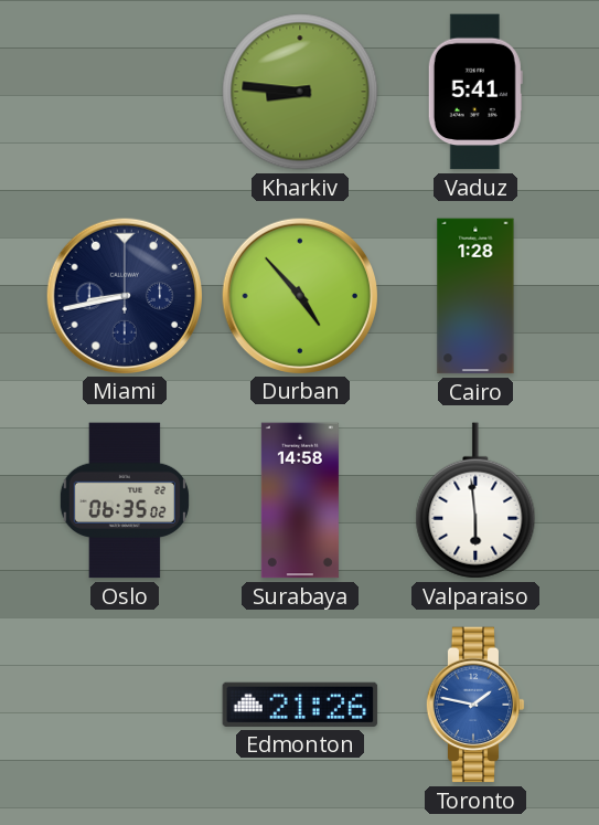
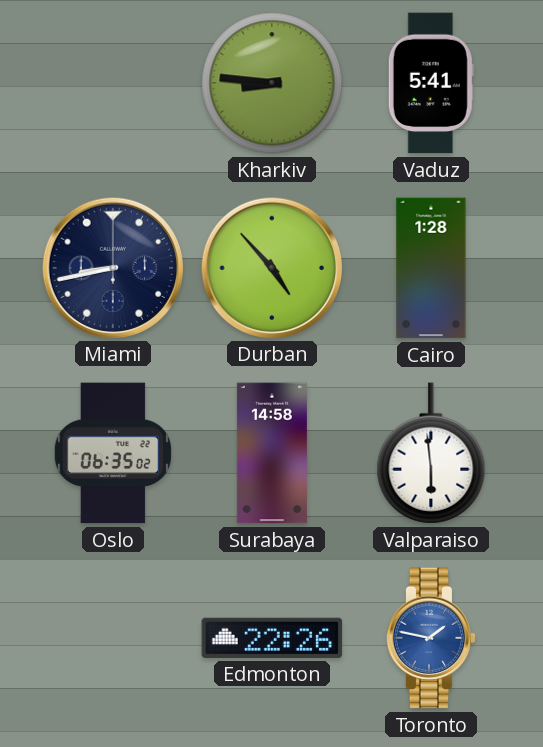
Edmonton: 21:26 -> 22:26 (272, 638)
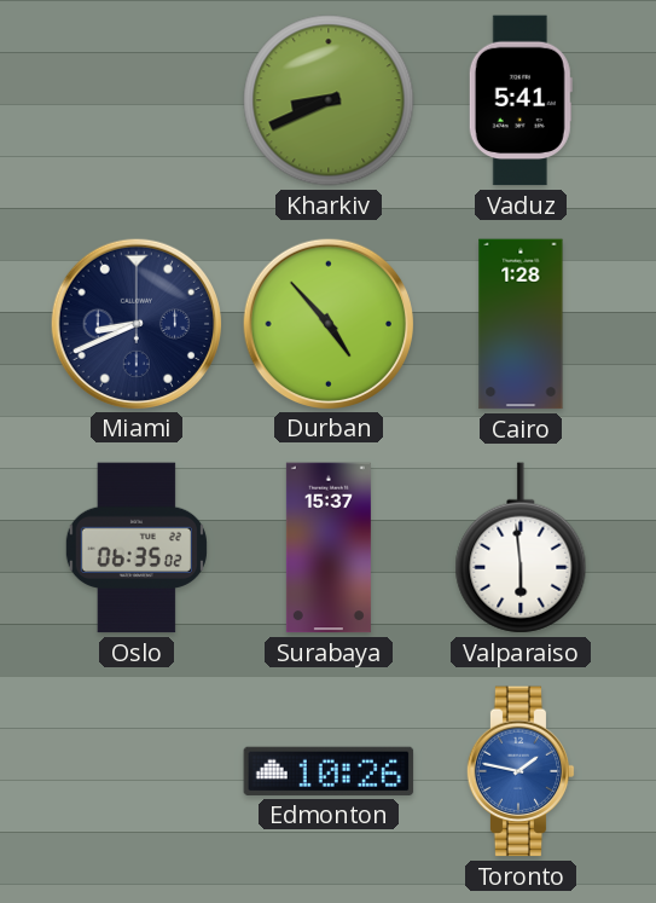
Kharkiv: 8:46 -> 8:41 (329, 100)
Miami: 8:43 -> 8:41 (135, 323)
Surabaya: 14:58 -> 15:37 (329, 548)
Edmonton: 22:26 -> 10:26 (329, 771)
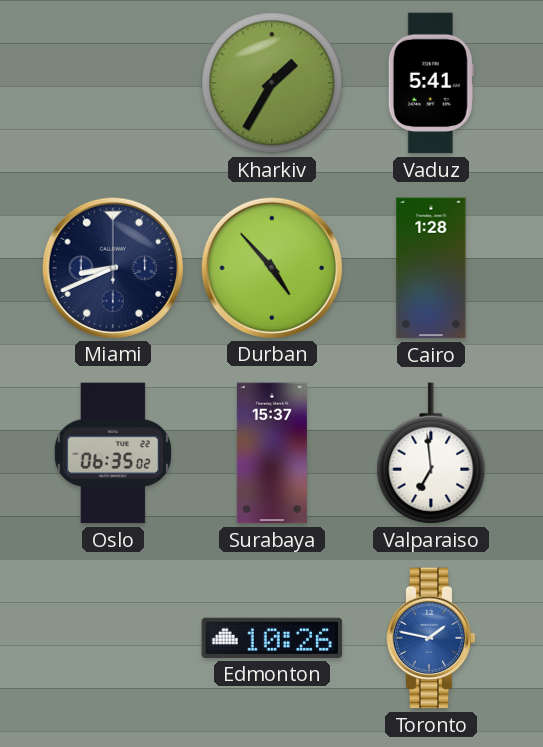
Kharkiv: 8:41 -> 1:35 (272, 83)
Valparaiso: 5:59 -> 6:59 (431, 453)
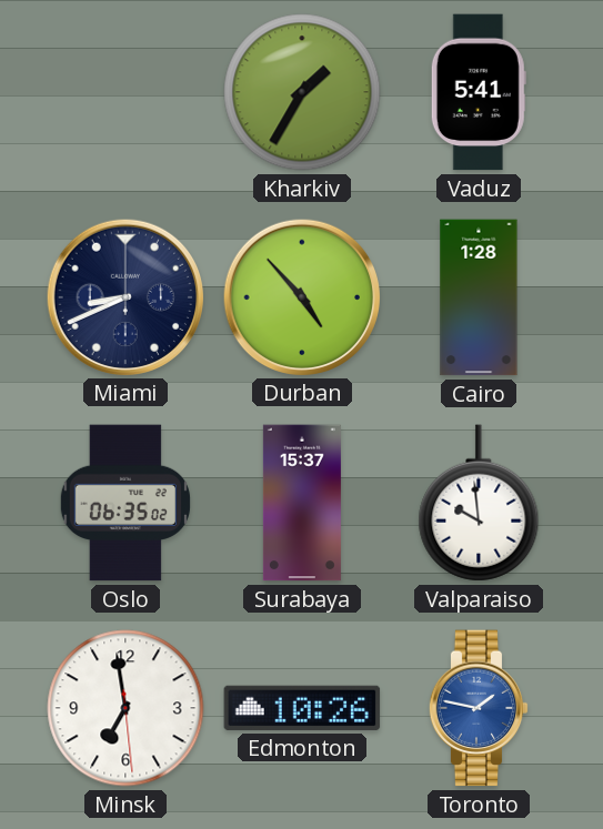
Valparaiso: 6:59 -> 9:59 (479, 503)
Minsk: none -> 6:58 (125, 708)
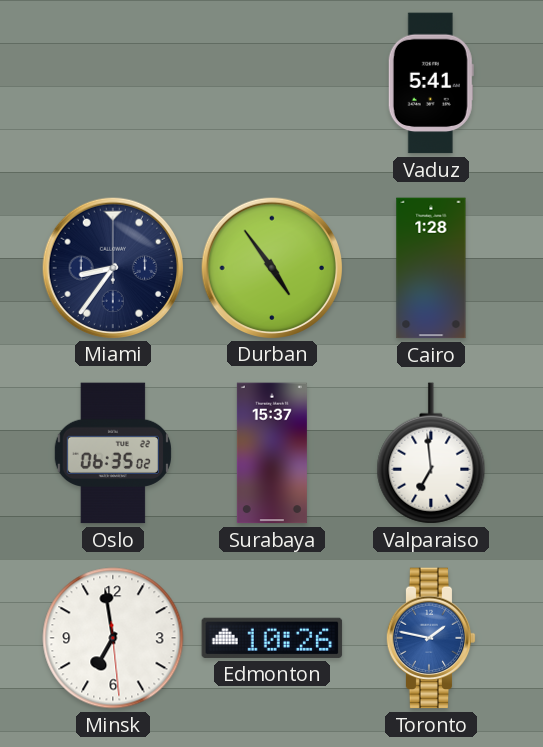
Kharkiv: 1:35 -> none (302, 92)
Miami: 8:41 -> 8:36 (112, 267)
Durban: 4:53 -> 4:54 (271, 267)
Valparaiso: 9:59 -> 6:59 (431, 453)
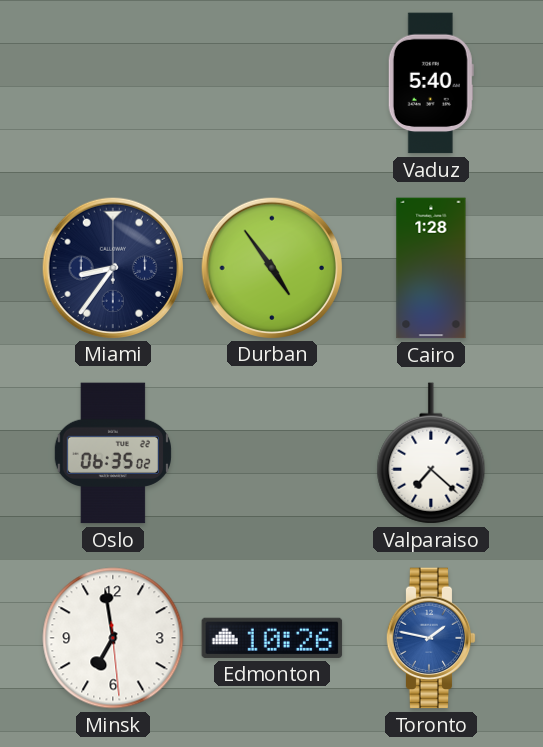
Vaduz: 5:41 -> 5:40 (431, 83)
Surabaya: 15:37 -> none (272, 453)
Valparaiso: 6:59 -> 7:22 (431, 453)
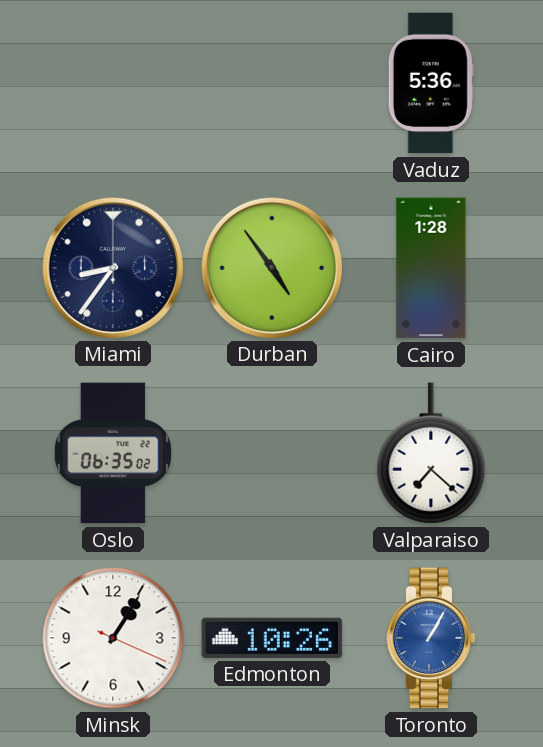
Vaduz: 5:40 -> 5:36 (431, 83)
Minsk: 6:58 -> 1:05 (113, 638)
Toronto: 1:47 -> 1:05 (431, 638)
